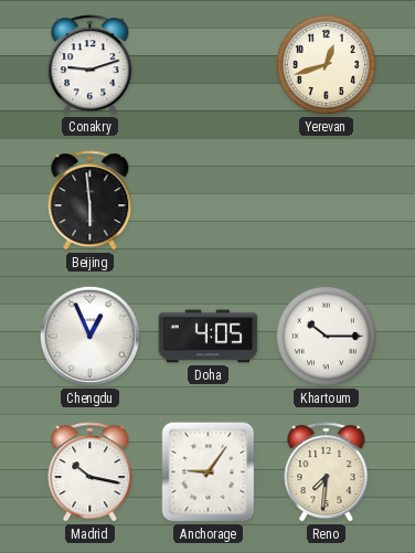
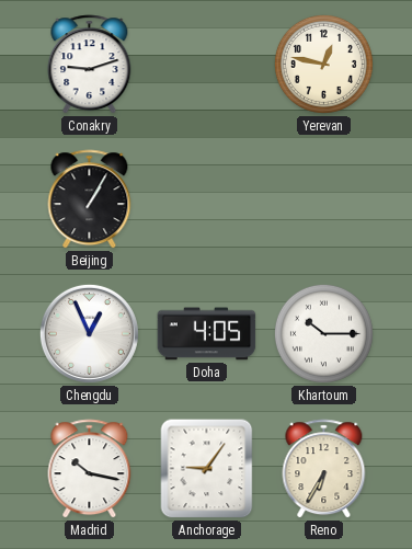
Yerevan: 12:42 -> 12:47 (323, 64)
Beijing: 5:59 -> 1:05 (90, 199)
Reno: 7:31 -> 6:35 (324, 469)
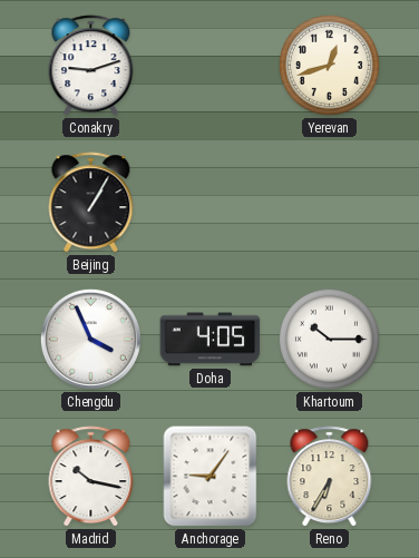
Yerevan: 12:47 -> 12:42 (329, 65)
Chengdu: 12:56 -> 3:56 (90, 339)
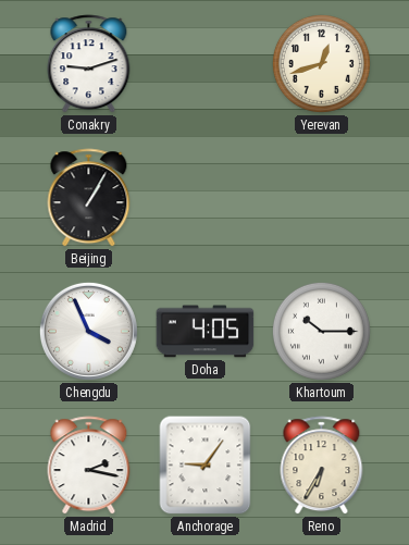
Madrid: 10:17 -> 2:17 (89, 466)
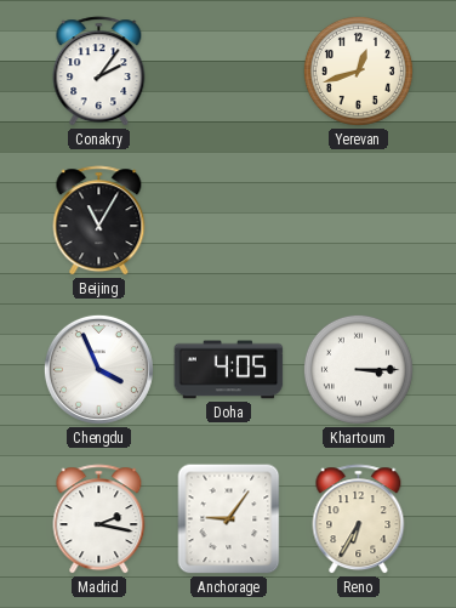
Conakry: 9:12 -> 2:06 (99, 72)
Beijing: 1:05 -> 11:05 (99, 221)
Khartoum: 10:15 -> 3:15 (358, 369)
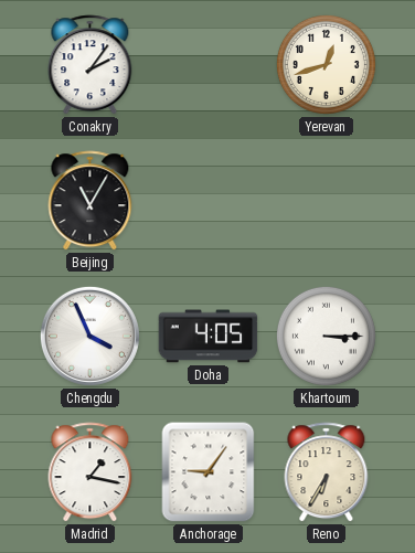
Madrid: 2:17 -> 1:17 (91, 472)
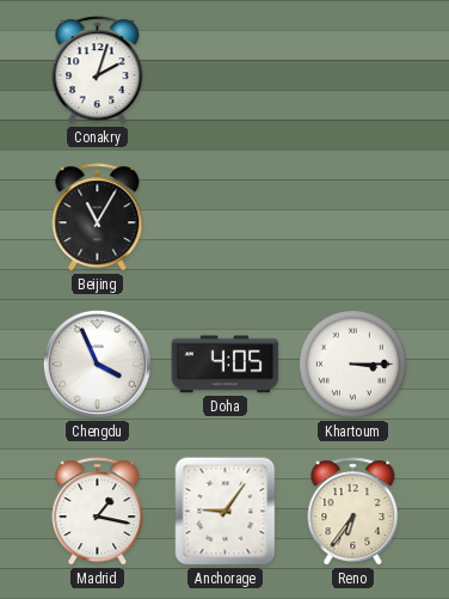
Conakry: 2:06 -> 2:03 (98, 71)
Yerevan: 12:42 -> none (326, 64)
Reno: 6:35 -> 6:36 (353, 512)
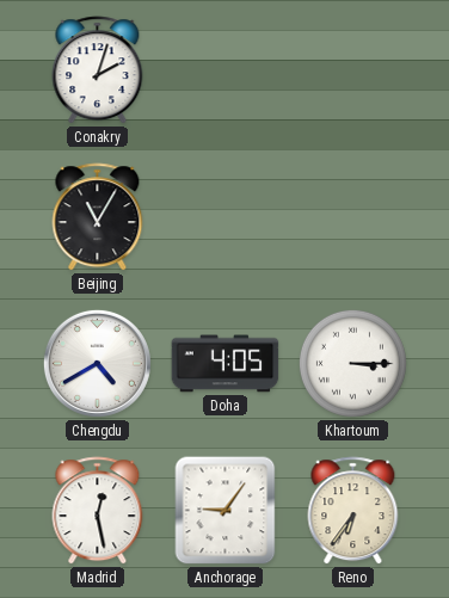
Chengdu: 3:56 -> 4:40 (97, 363)
Madrid: 1:17 -> 12:28 (98, 511)
